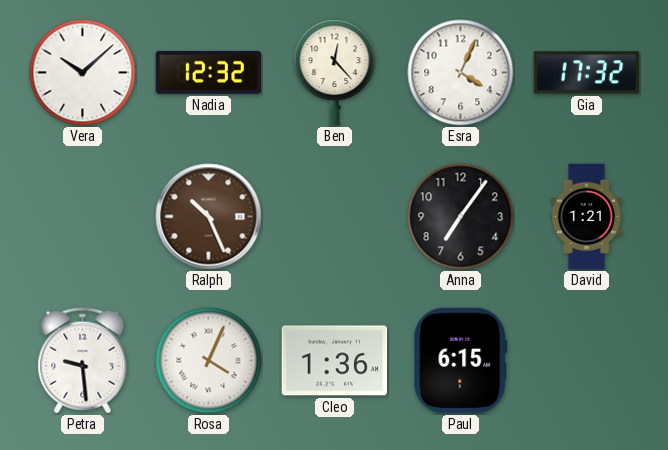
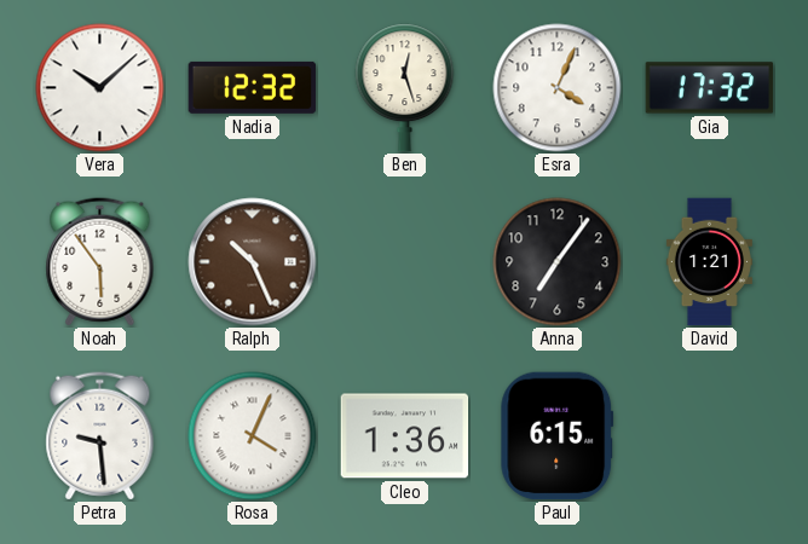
Ben: 12:23 -> 12:27 (405, 88)
Noah: none -> 5:54 (100, 262)
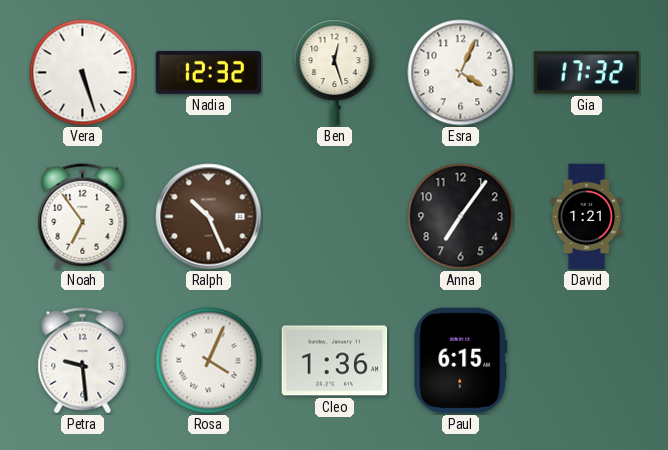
Vera: 10:08 -> 5:27 (83, 73)
Noah: 5:54 -> 6:54 (83, 217)
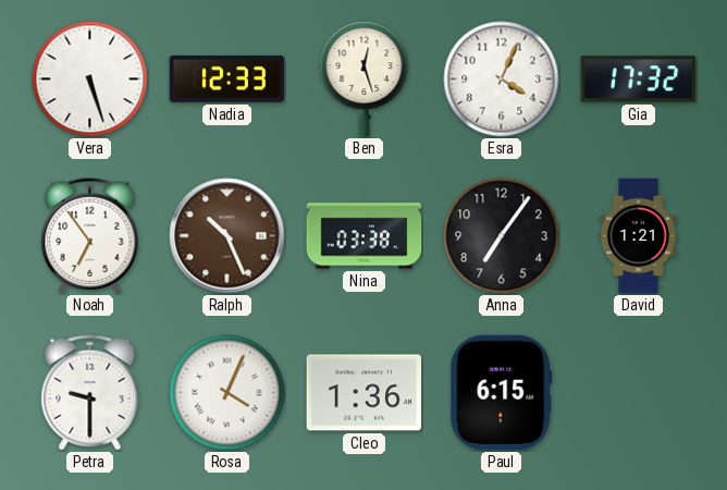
Nadia: 12:32 -> 12:33 (227, 78)
Nina: none -> 03:38 (365, 236)
Petra: 9:29 -> 9:30 (90, 393)
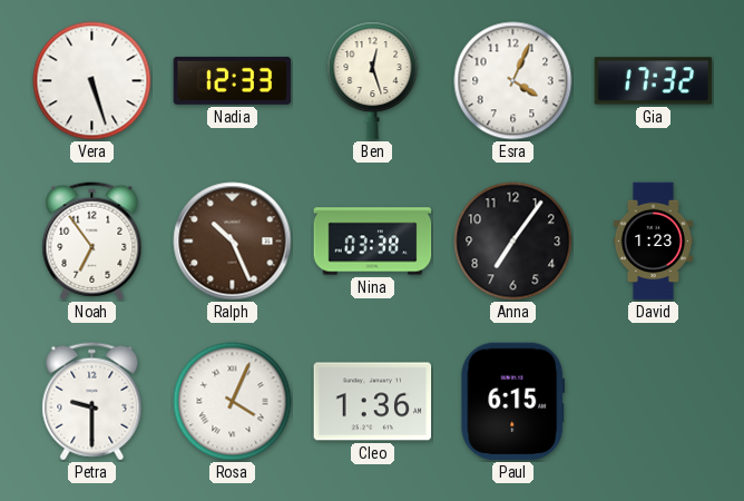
David: 1:21 -> 1:23 (653, 242)
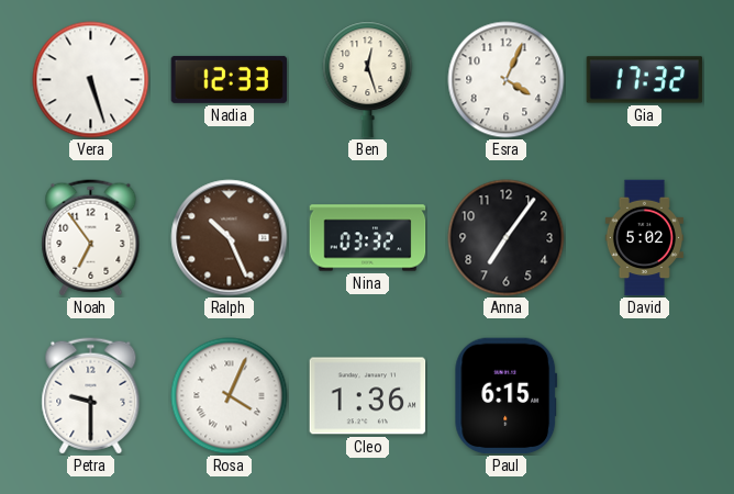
Nina: 03:38 -> 03:32 (368, 238)
David: 1:23 -> 5:02 (644, 238)
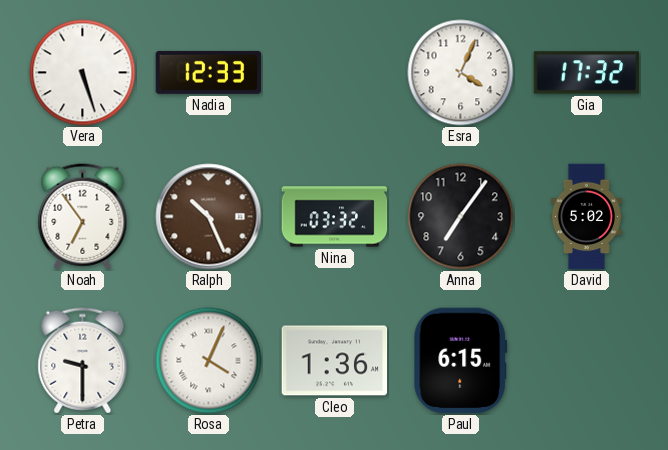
Ben: 12:27 -> none (368, 80)
